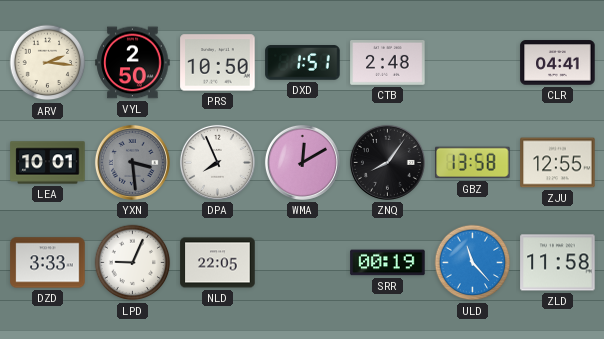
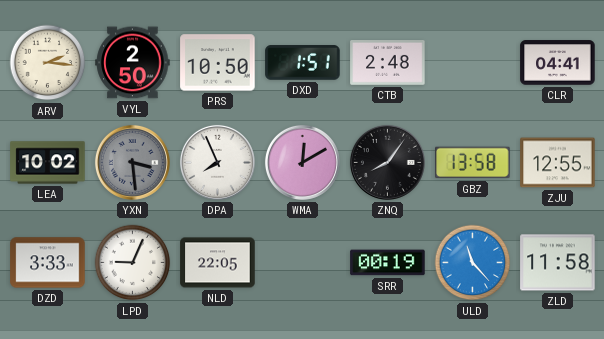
LEA: 10:01 -> 10:02 (48, 163)
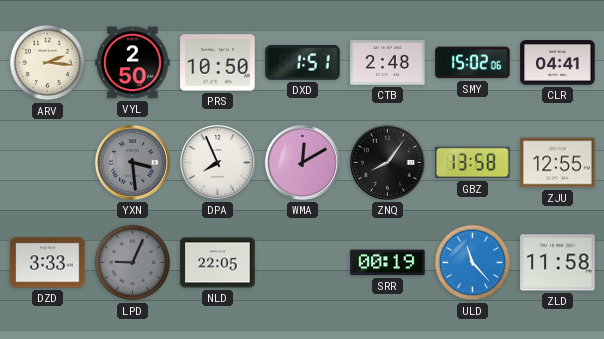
SMY: none -> 15:02 (473, 63)
LEA: 10:02 -> none (48, 163)
LPD dial: white -> grey (133, 263)
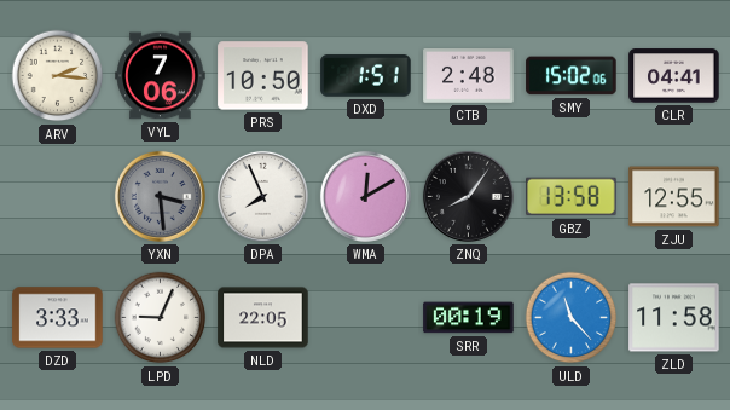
VYL: 2:50 -> 7:06 (161, 76)
LPD dial: grey -> white (161, 318)
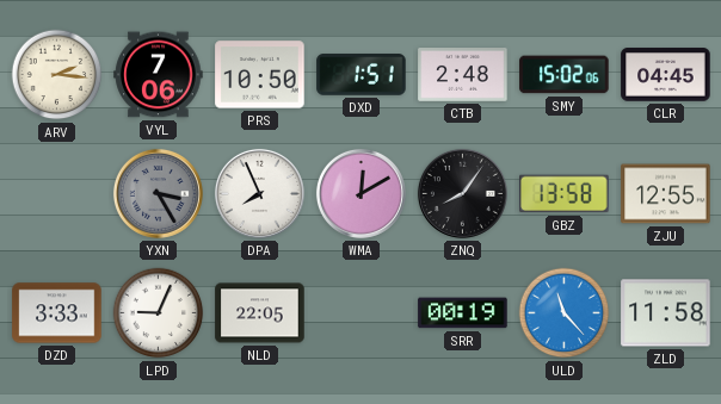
CLR: 04:41 -> 04:45 (666, 75)
YXN: 3:29 -> 3:25 (158, 193)
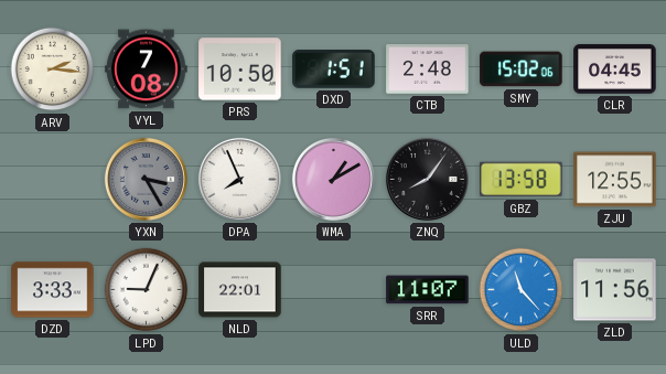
VYL: 7:06 -> 7:08 (147, 70)
WMA: 12:10 -> 1:10 (333, 179)
NLD: 22:05 -> 22:01 (240, 290)
SRR: 00:19 -> 11:07 (428, 290)
ZLD: 11:58 -> 11:56 (615, 290)
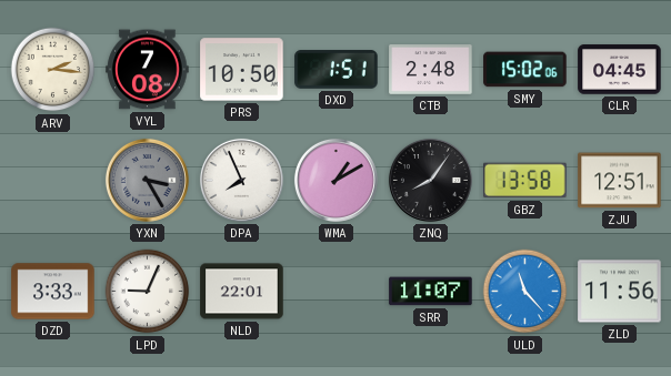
ZJU: 12:55 -> 12:51 (620, 181)
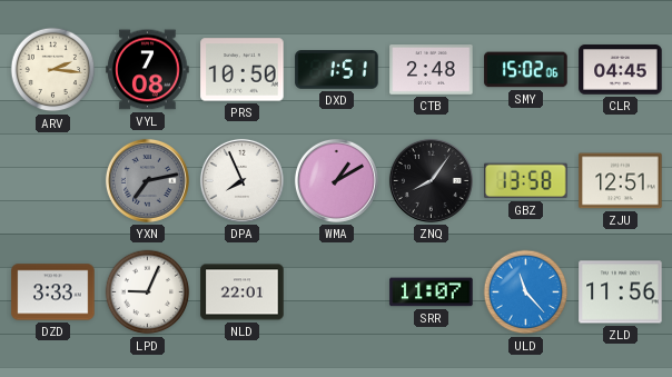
YXN: 3:25 -> 7:13 (147, 180)
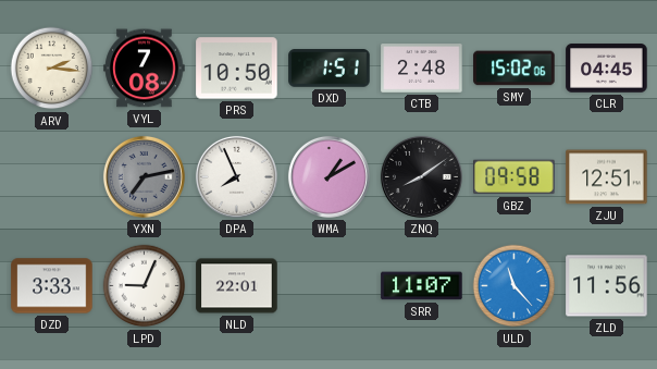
ZNQ: 8:06 -> 8:09 (421, 176)
GBZ: 13:58 -> 09:58 (515, 177)
